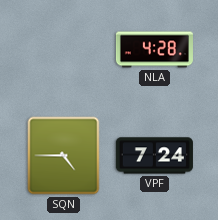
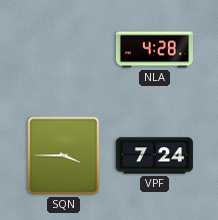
SQN: 4:45 -> 3:45 (64, 156)
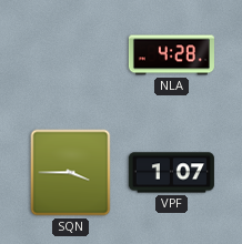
VPF: 7:24 -> 1:07 (171, 173)
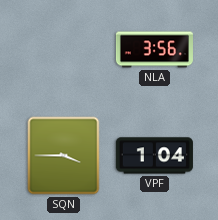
NLA: 4:28 -> 3:56 (154, 50)
VPF: 1:07 -> 1:04 (154, 156)
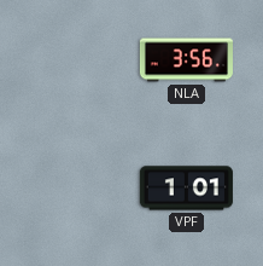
SQN: 3:45 -> none (64, 156)
VPF: 1:04 -> 1:01 (186, 189)
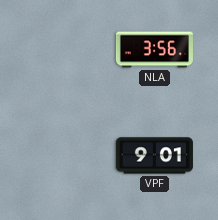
VPF: 1:01 -> 9:01 (154, 156)
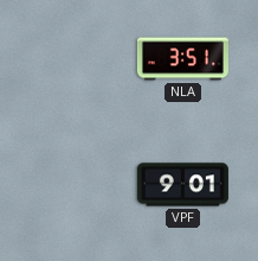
NLA: 3:56 -> 3:51 (182, 59)
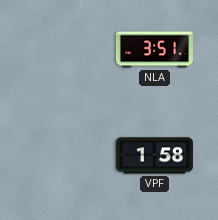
VPF: 9:01 -> 1:58 (154, 156)
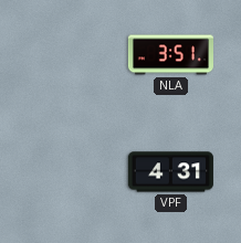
VPF: 1:58 -> 4:31 (170, 172)
